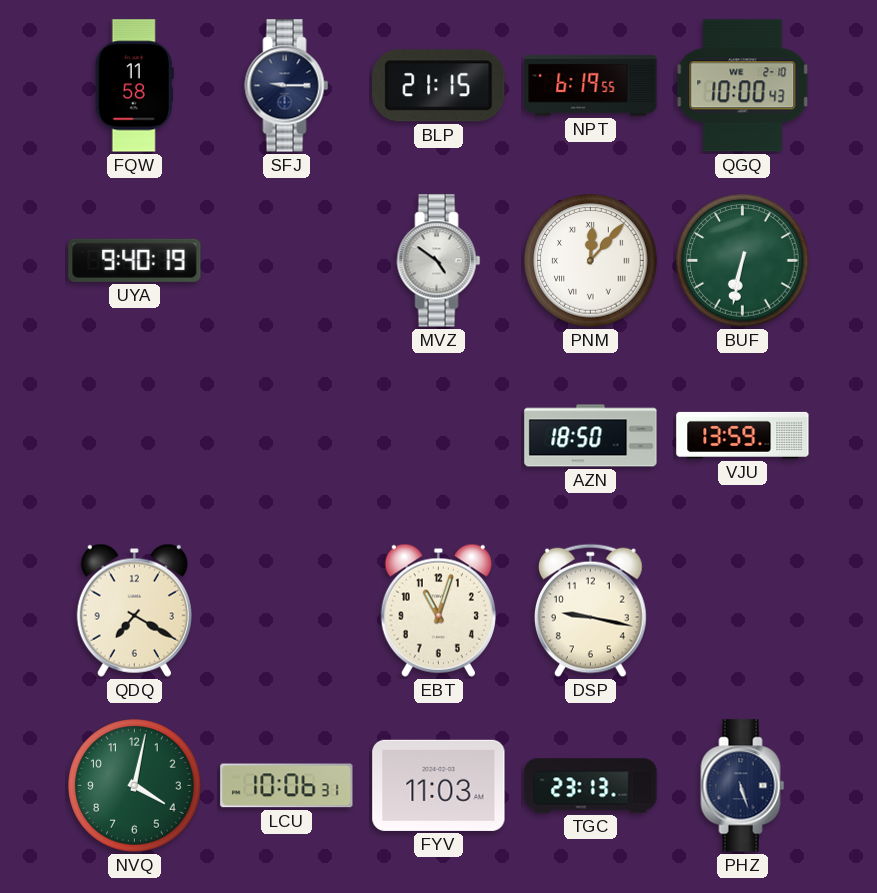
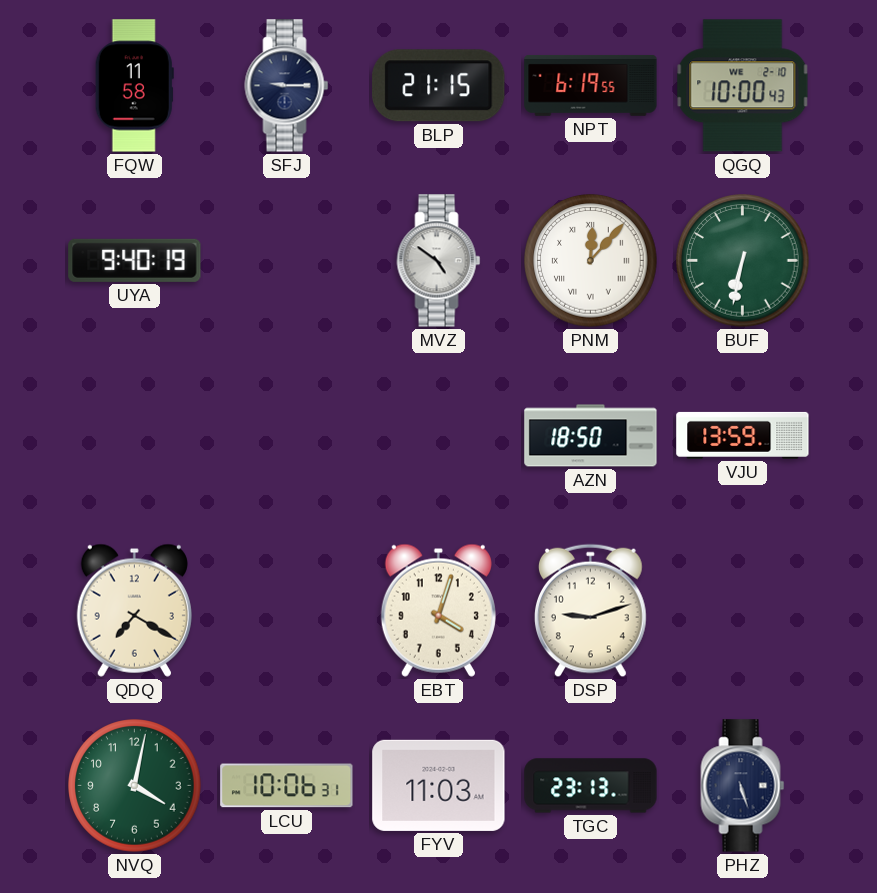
EBT: 11:03 -> 4:03 (438, 610)
DSP: 9:17 -> 9:12 (590, 611)
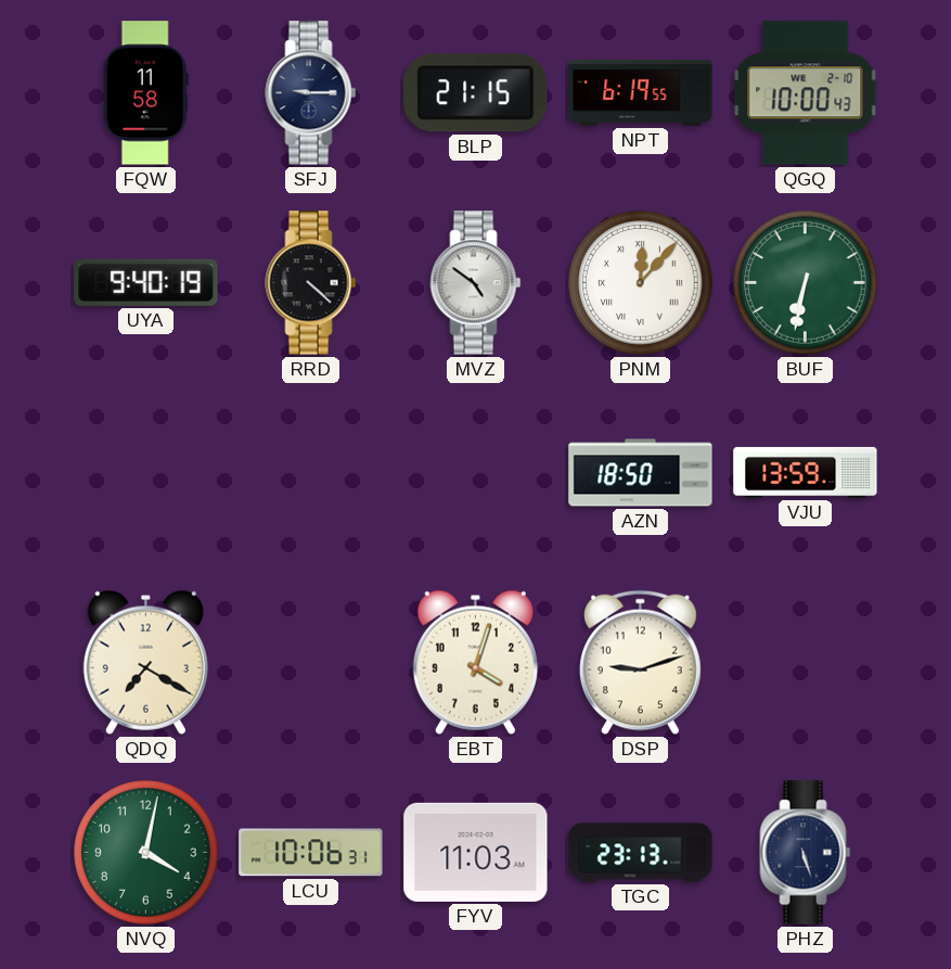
RRD: none -> 4:22 (311, 283)
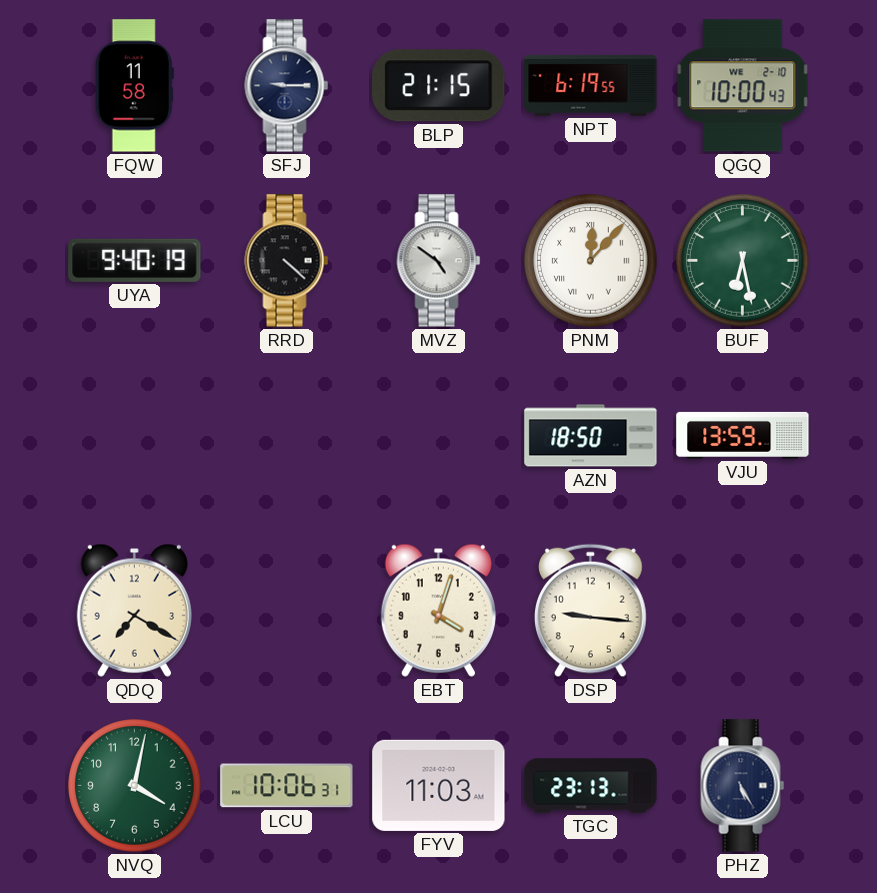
BUF: 6:32 -> 6:28 (743, 261)
DSP: 9:12 -> 9:16 (590, 611)
PHZ: 5:27 -> 5:25 (743, 786)
